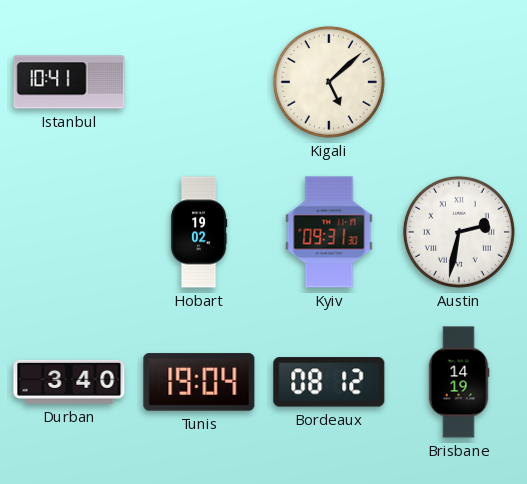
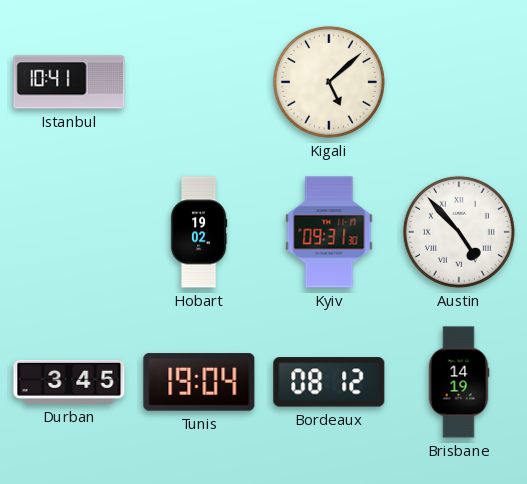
Austin: 2:32 -> 4:53 (459, 232)
Durban: 3:40 -> 3:45 (69, 382)
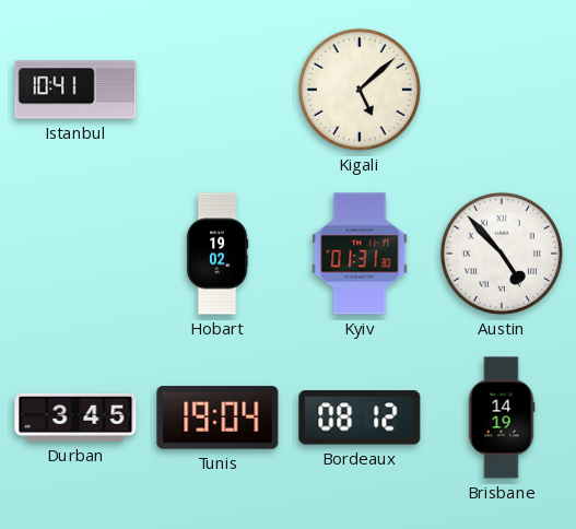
Kyiv: 09:31 -> 01:31 (360, 254)
